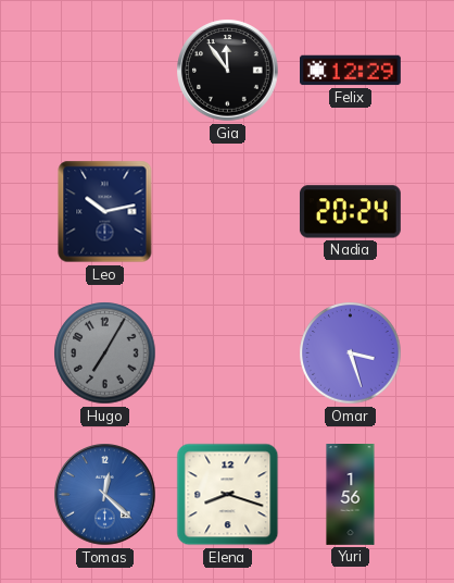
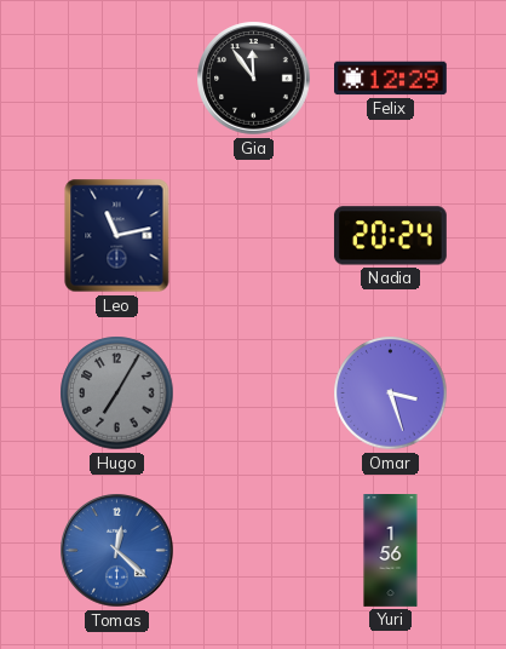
Leo: 10:13 -> 11:13 (117, 236)
Elena: 8:18 -> none (228, 495)
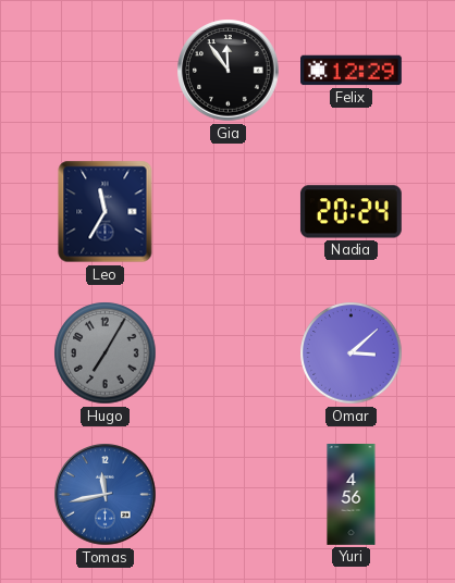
Leo: 11:13 -> 11:35 (106, 212)
Omar: 3:27 -> 3:08 (352, 353)
Tomas: 12:22 -> 11:43 (106, 495)
Yuri: 1:56 -> 4:56 (352, 495)
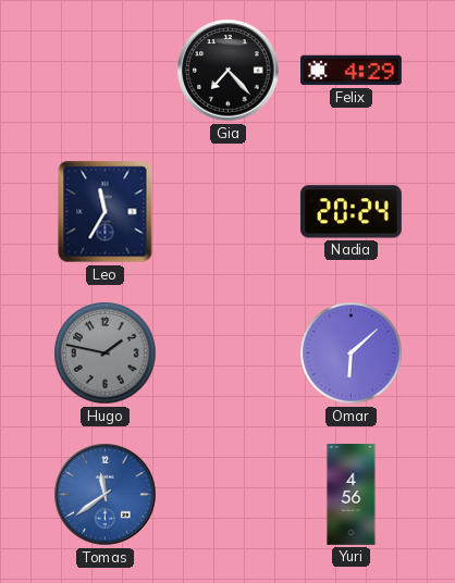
Gia: 11:54 -> 7:23 (229, 71)
Felix: 12:29 -> 4:29 (352, 71)
Hugo: 7:05 -> 1:47 (106, 353)
Omar: 3:08 -> 6:08 (352, 353)
Tomas: 11:43 -> 11:39 (106, 495)
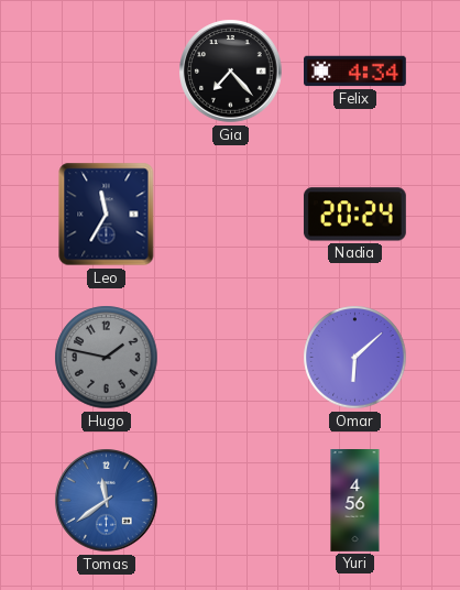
Felix: 4:29 -> 4:34 (355, 72)
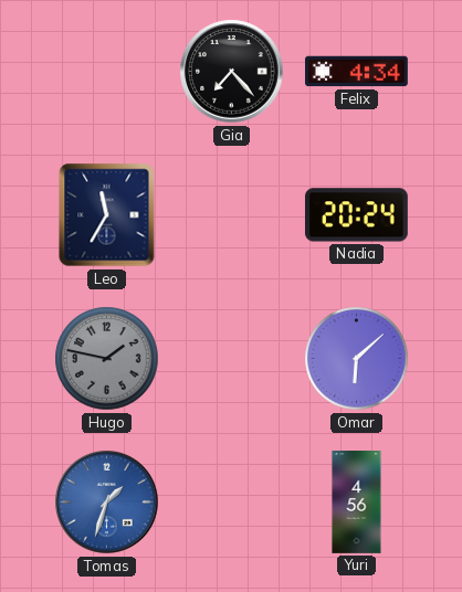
Tomas: 11:39 -> 1:33 (107, 503)
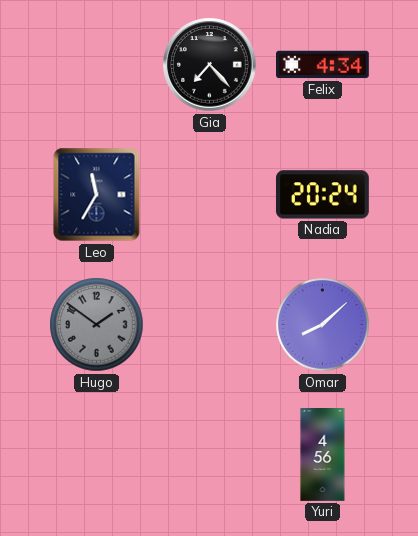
Hugo: 1:47 -> 1:51 (97, 325)
Omar: 6:08 -> 8:08 (323, 325)
Tomas: 1:33 -> none (107, 503)
